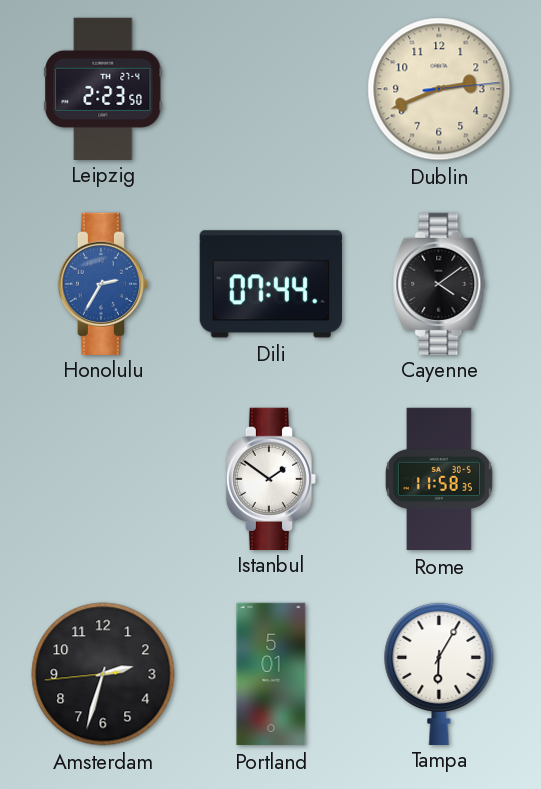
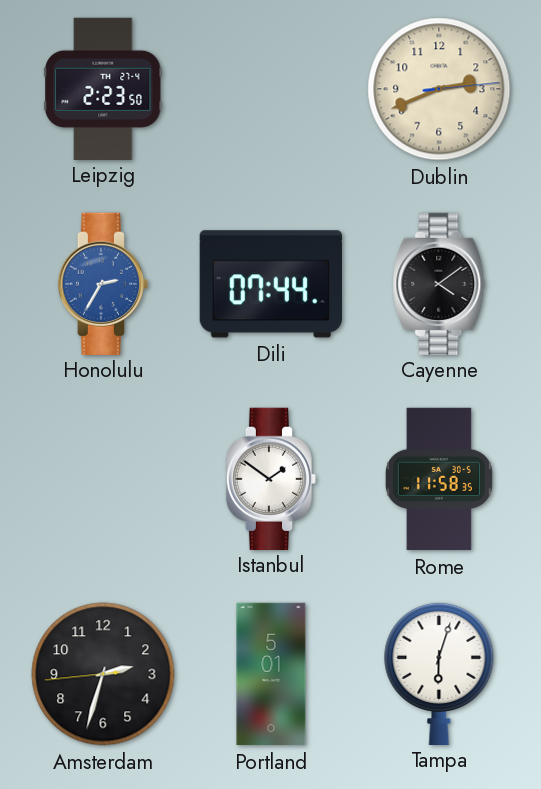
Tampa: 6:05 -> 6:03 (439, 673)
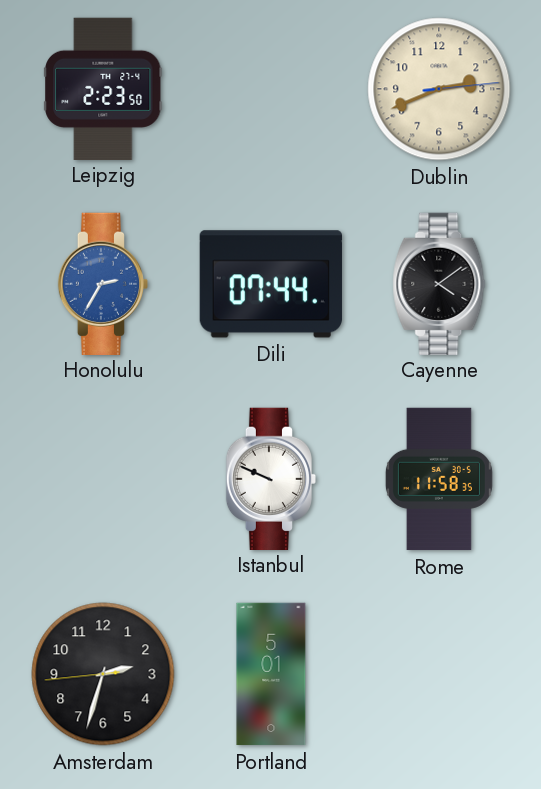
Istanbul: 1:51 -> 9:49 (270, 478)
Tampa: 6:03 -> none (439, 673)
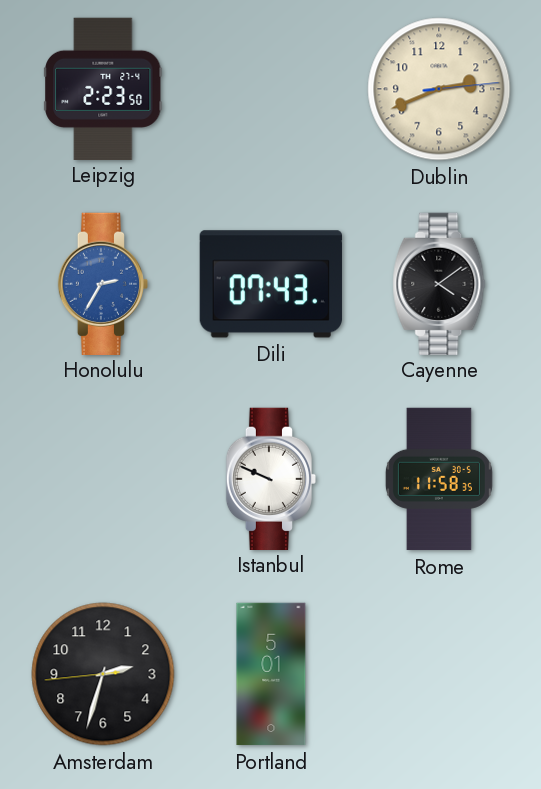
Dili: 07:44 -> 07:43 (271, 284)
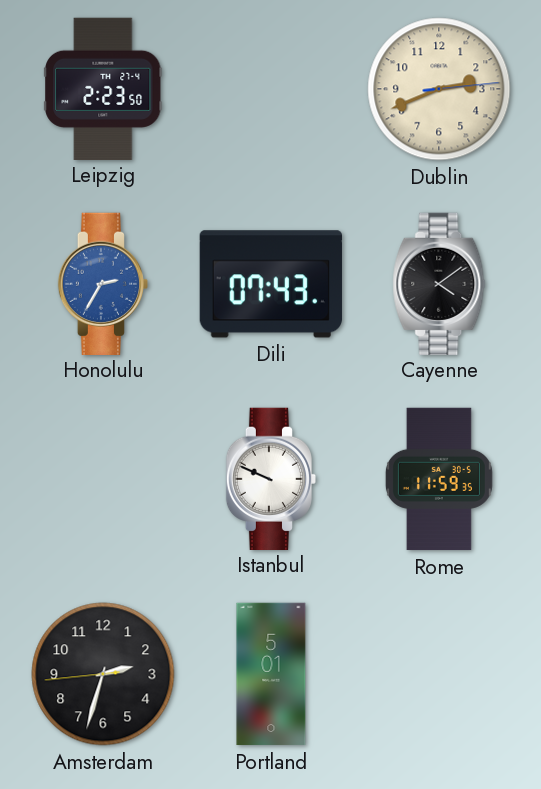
Rome: 11:58 -> 11:59 (439, 479)
